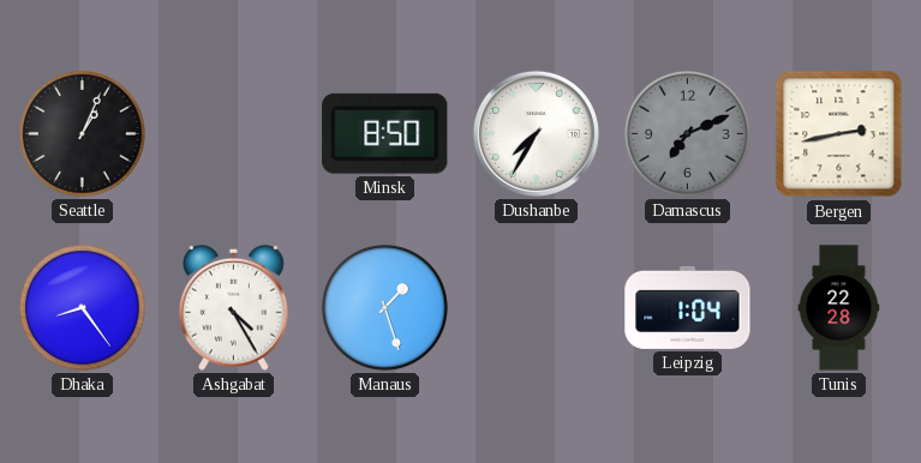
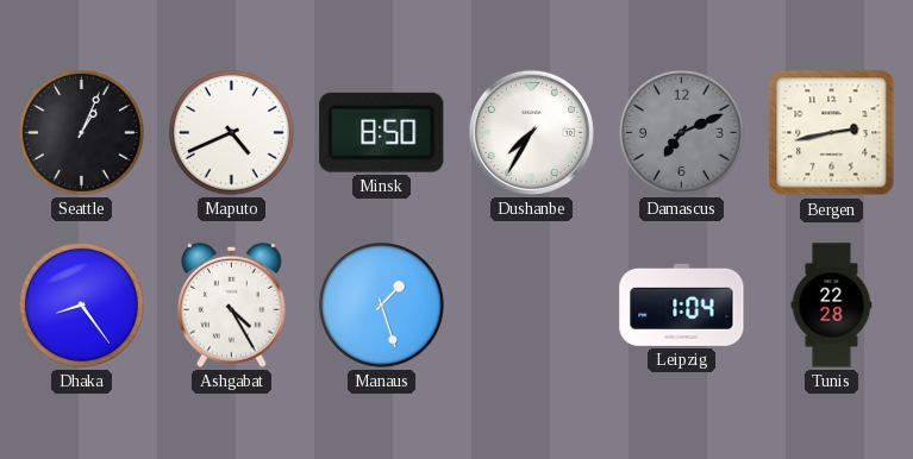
Maputo: none -> 4:41 (232, 133)
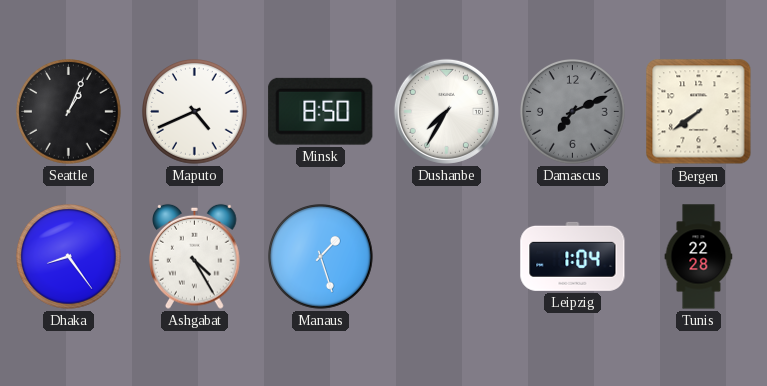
Bergen: 2:43 -> 7:39 (699, 112)
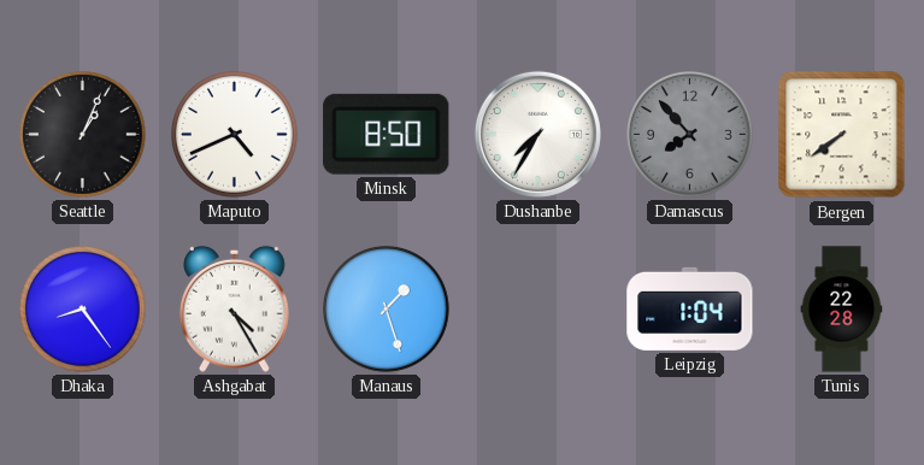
Damascus: 7:11 -> 7:53 (690, 135)
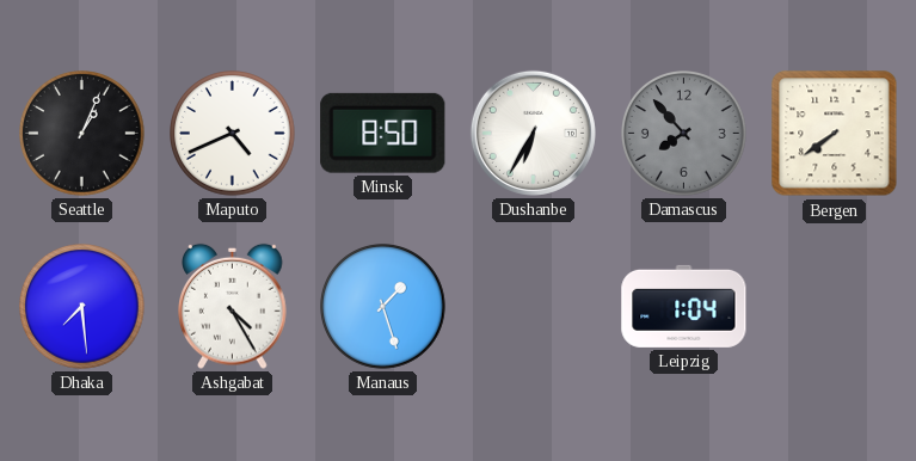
Dushanbe: 7:35 -> 6:35 (533, 133)
Dhaka: 8:24 -> 7:29 (82, 307)
Tunis: 22:28 -> none (842, 310)
